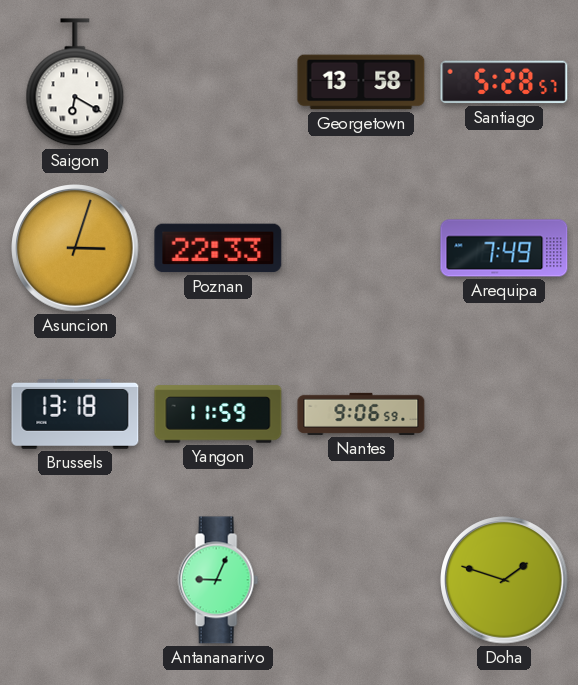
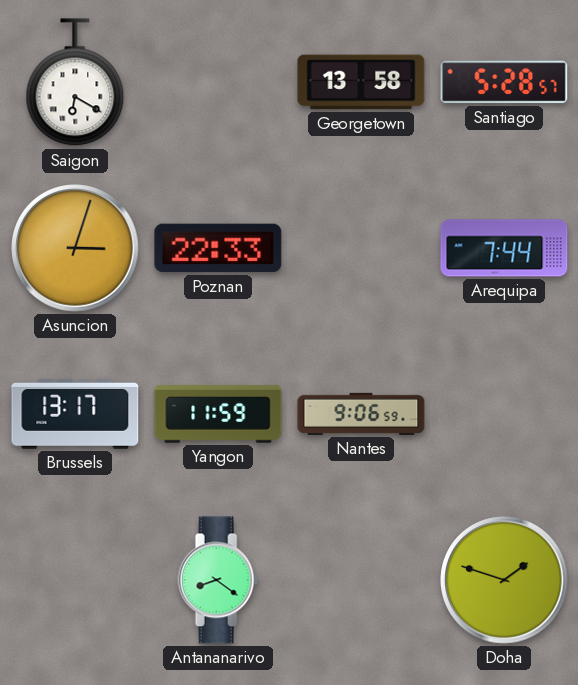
Arequipa: 7:49 -> 7:44 (504, 248)
Brussels: 13:18 -> 13:17 (75, 415)
Antananarivo: 9:04 -> 8:21 (218, 580)
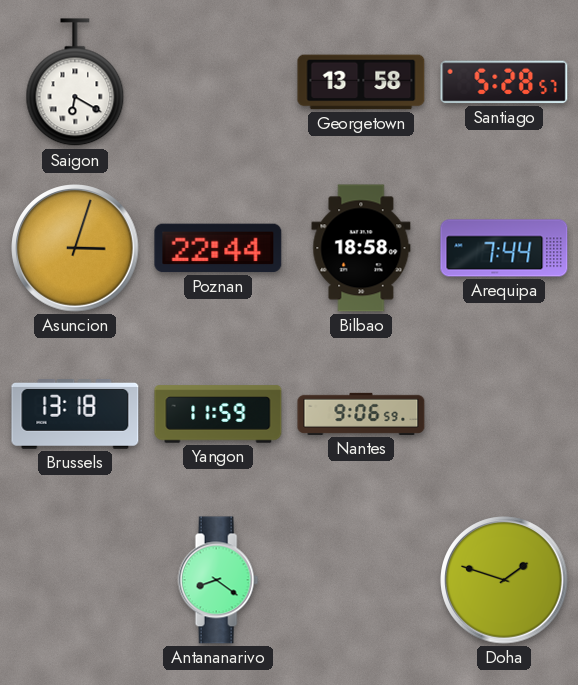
Poznan: 22:33 -> 22:44 (218, 248)
Bilbao: none -> 18:58 (361, 248)
Brussels: 13:17 -> 13:18 (75, 415)
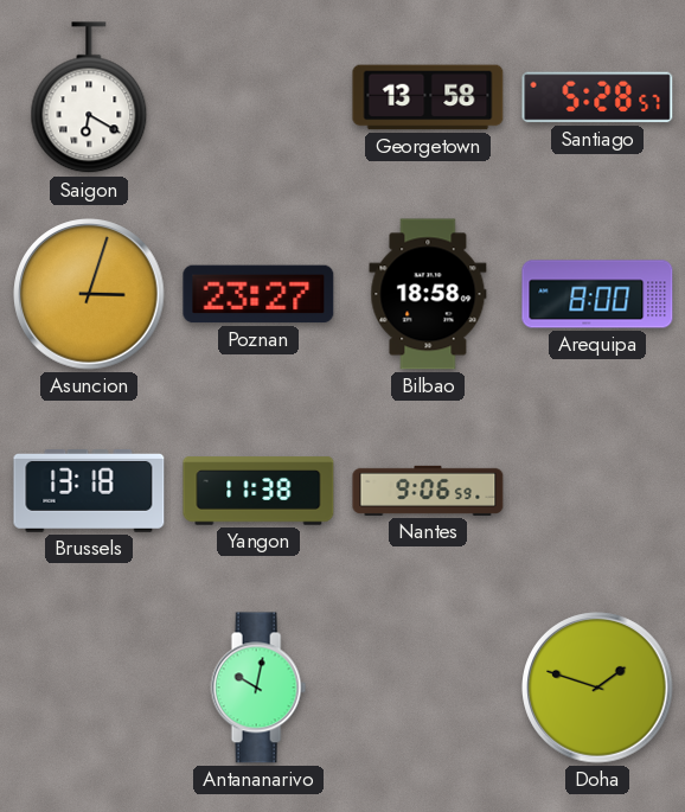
Poznan: 22:44 -> 23:27 (258, 294)
Arequipa: 7:44 -> 8:00 (597, 294)
Yangon: 11:59 -> 11:38 (258, 491)
Antananarivo: 8:21 -> 10:02 (258, 688)
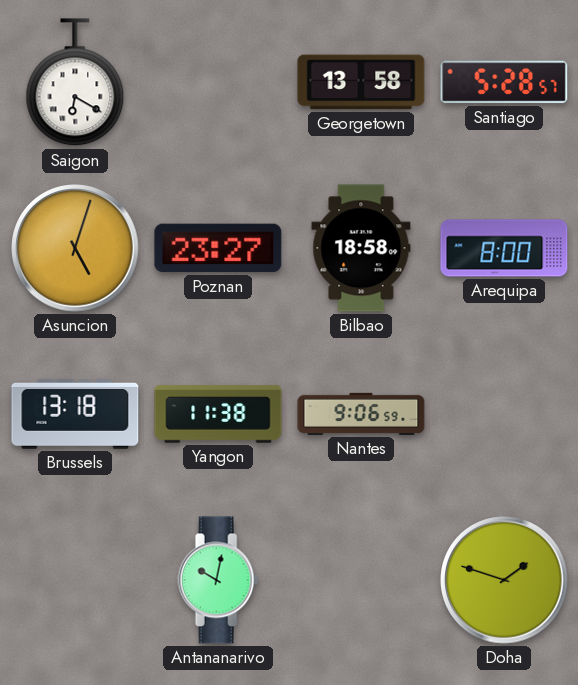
Asuncion: 3:03 -> 5:03 (75, 248)
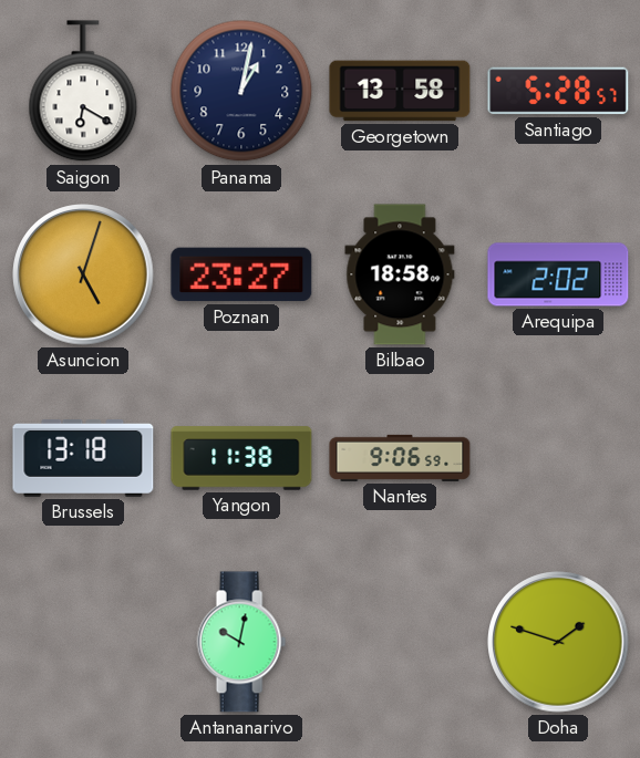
Panama: none -> 1:02 (241, 91)
Arequipa: 8:00 -> 2:02 (558, 274)
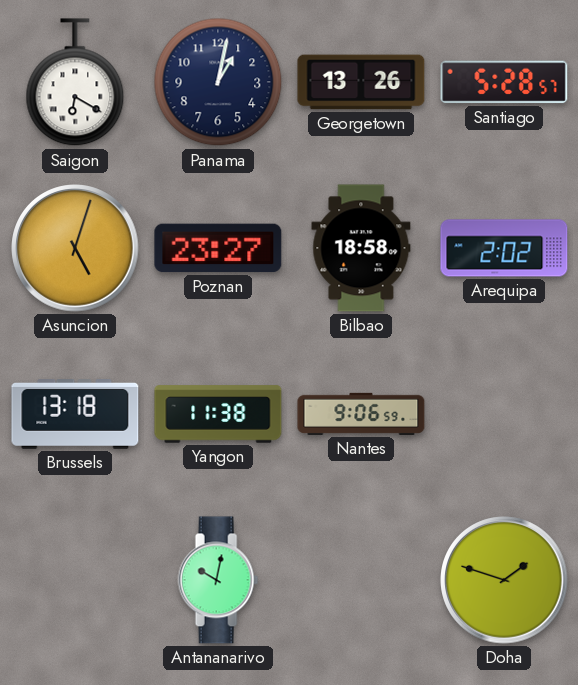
Georgetown: 13:58 -> 13:26 (361, 82)
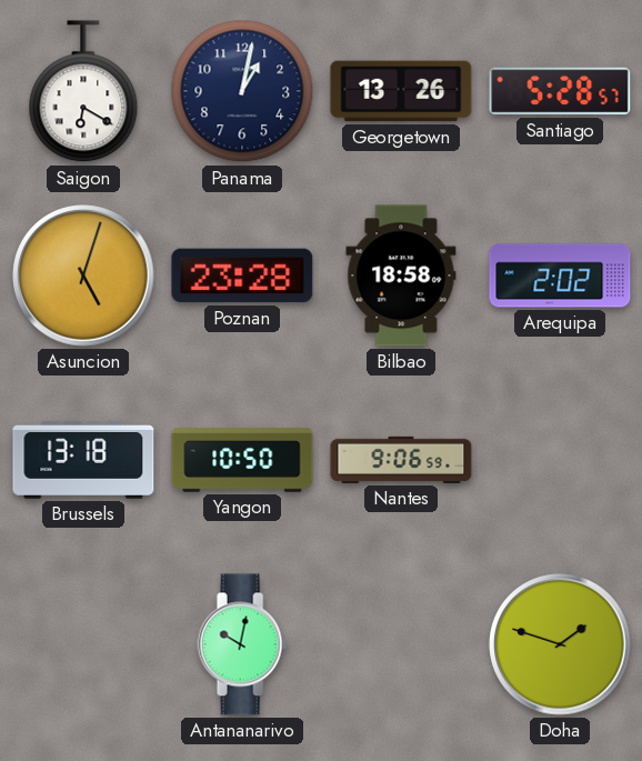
Poznan: 23:27 -> 23:28 (242, 276)
Yangon: 11:38 -> 10:50 (242, 460)
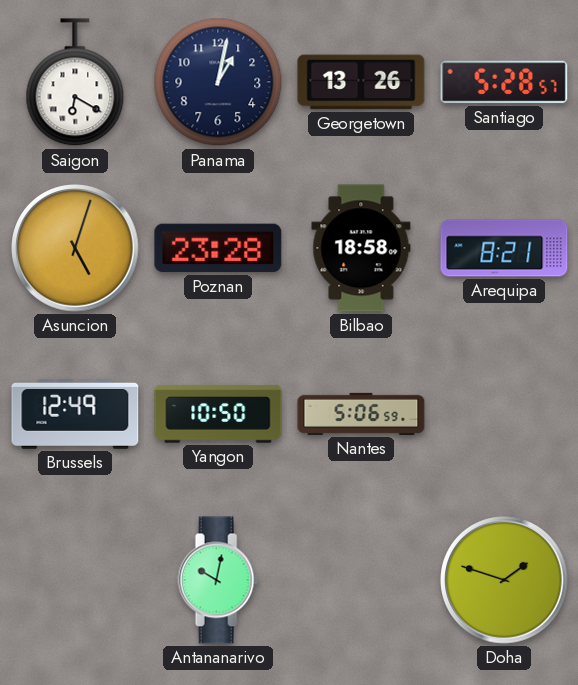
Arequipa: 2:02 -> 8:21 (504, 248)
Brussels: 13:18 -> 12:49 (75, 415)
Nantes: 9:06 -> 5:06 (361, 414)
